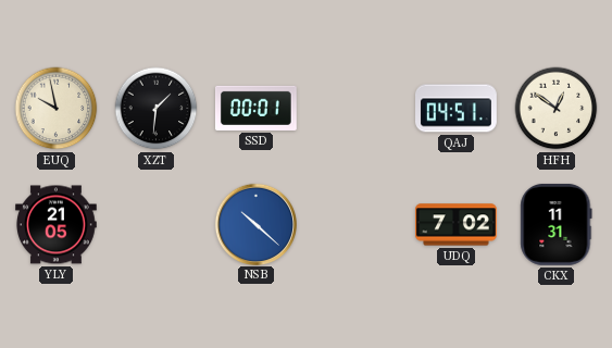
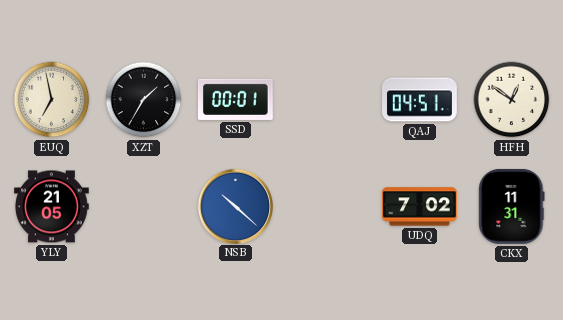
EUQ: 9:58 -> 6:58 (52, 100)
XZT: 1:31 -> 1:35 (144, 100)
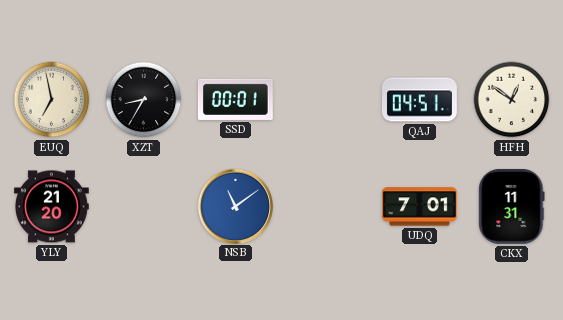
XZT: 1:35 -> 8:35 (144, 100)
YLY: 21:05 -> 21:20 (52, 207)
NSB: 10:22 -> 11:09 (235, 206)
UDQ: 7:02 -> 7:01 (420, 207)
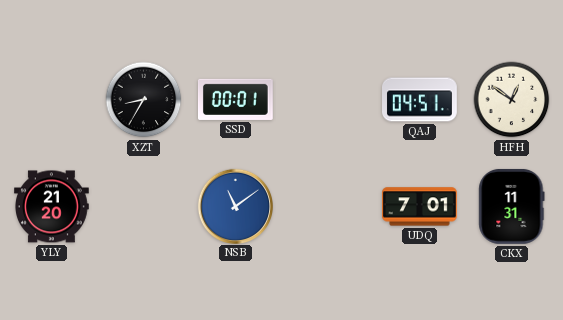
EUQ: 6:58 -> none (52, 100)
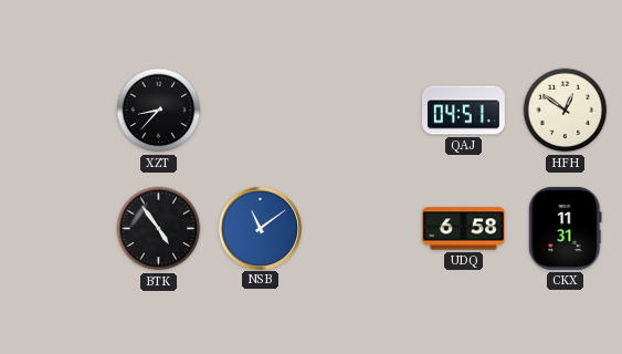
XZT: 8:35 -> 8:37 (159, 111)
SSD: 00:01 -> none (236, 99)
YLY: 21:20 -> none (52, 207)
BTK: none -> 4:54 (159, 229)
UDQ: 7:01 -> 6:58 (464, 229)
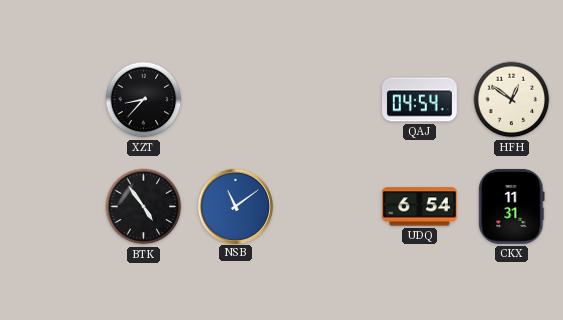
QAJ: 04:51 -> 04:54 (420, 100)
UDQ: 6:58 -> 6:54 (420, 207)
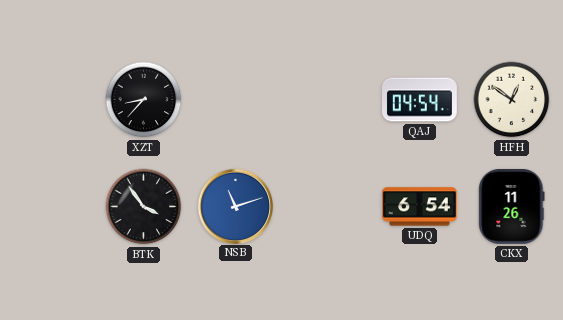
BTK: 4:54 -> 3:54 (144, 207)
NSB: 11:09 -> 11:12 (235, 206)
CKX: 11:31 -> 11:26 (512, 206)
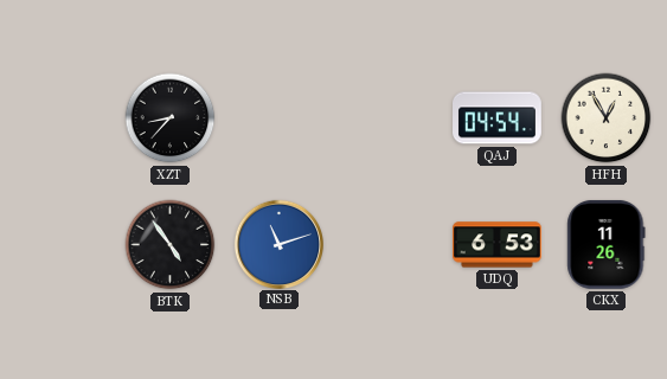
HFH: 12:51 -> 12:55 (607, 118)
BTK: 3:54 -> 4:54 (171, 245)
UDQ: 6:54 -> 6:53 (498, 245)
